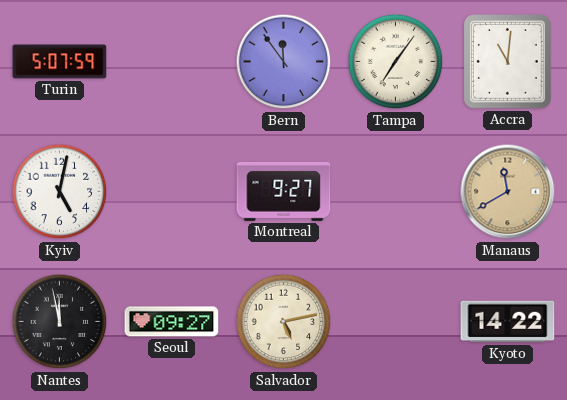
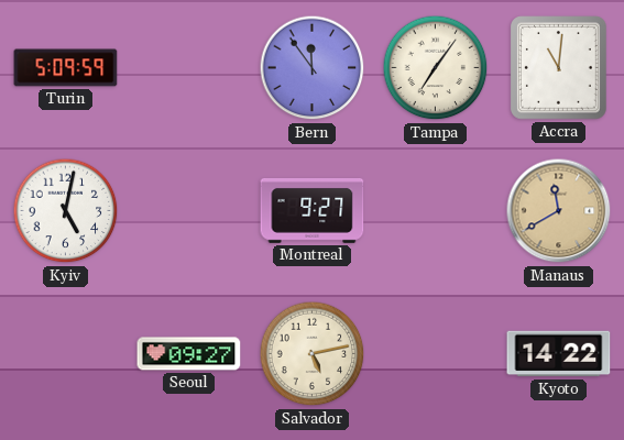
Turin: 5:07 -> 5:09 (66, 68)
Nantes: 11:58 -> none (60, 322)
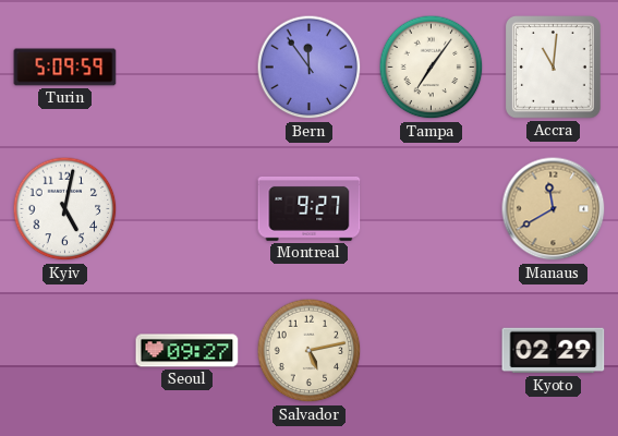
Kyoto: 14:22 -> 02:29 (554, 351)
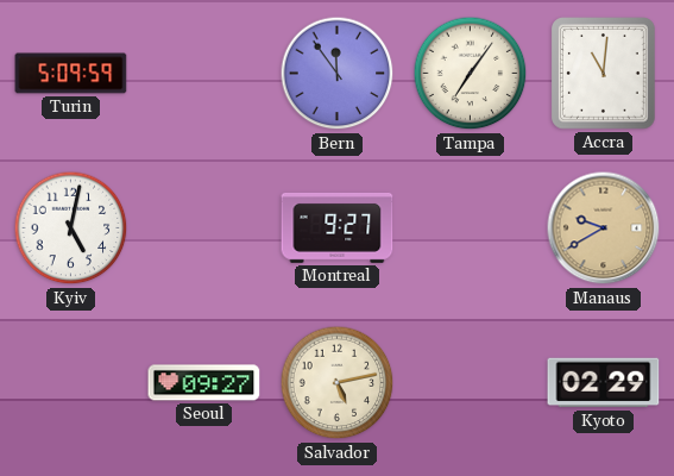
Manaus: 11:40 -> 9:40 (604, 228)
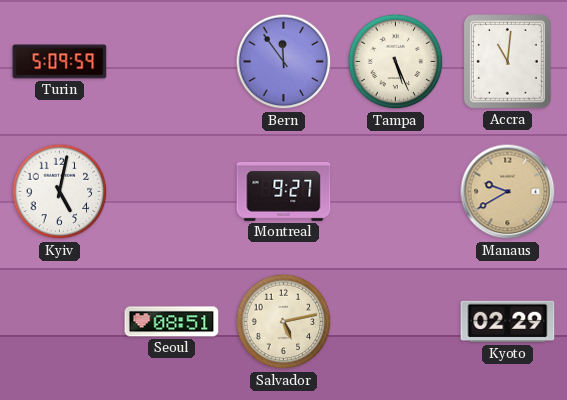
Tampa: 7:06 -> 5:26 (396, 62)
Seoul: 09:27 -> 08:51 (172, 322)
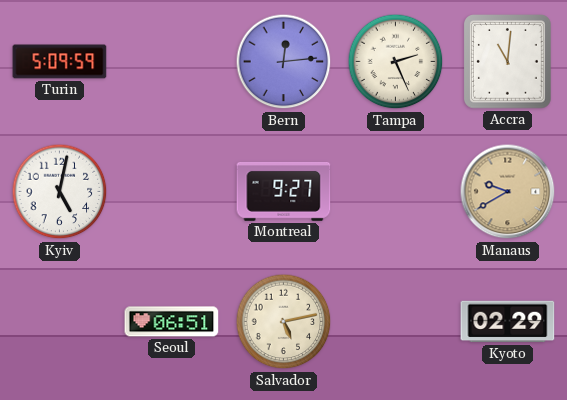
Bern: 11:54 -> 12:14 (284, 62)
Tampa: 5:26 -> 2:26 (396, 62)
Seoul: 08:51 -> 06:51 (172, 322)
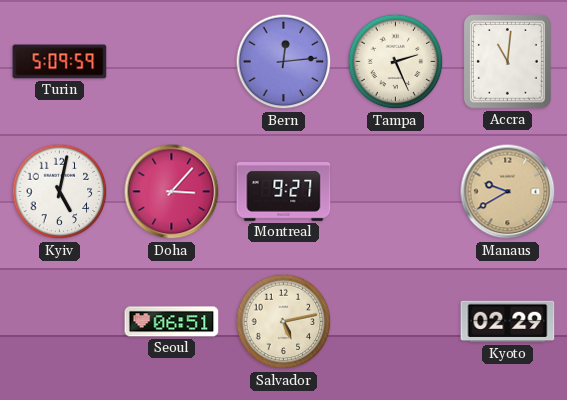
Doha: none -> 3:07 (172, 192)
